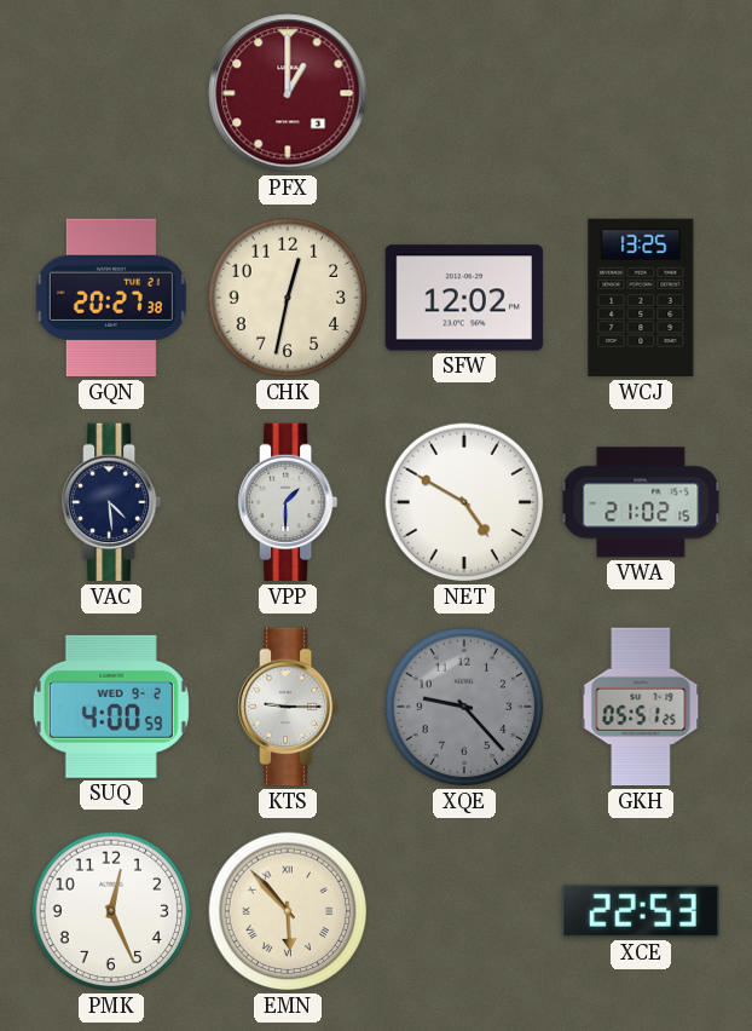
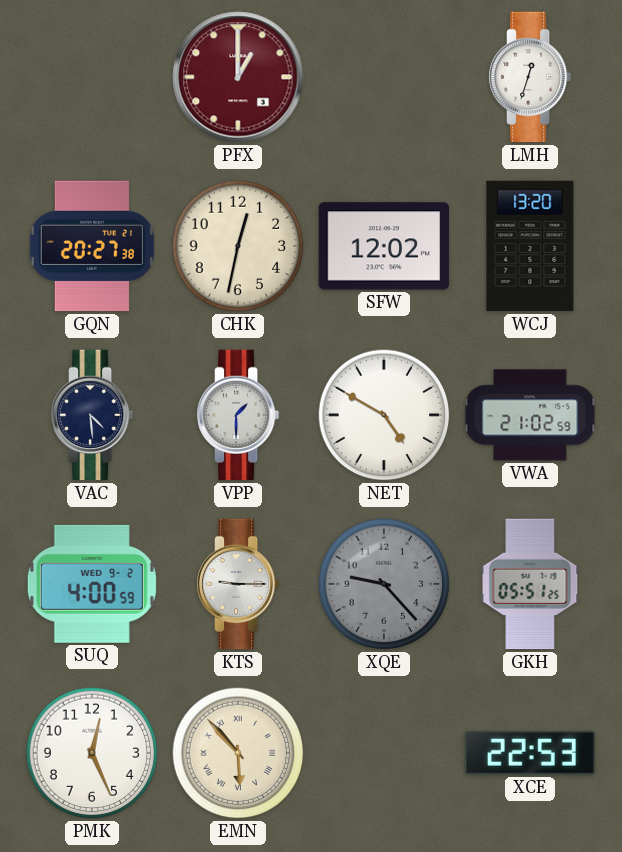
LMH: none -> 12:33 (531, 77)
WCJ: 13:25 -> 13:20 (530, 246)
VWA: 21:02:15 -> 21:02:59 (530, 415)
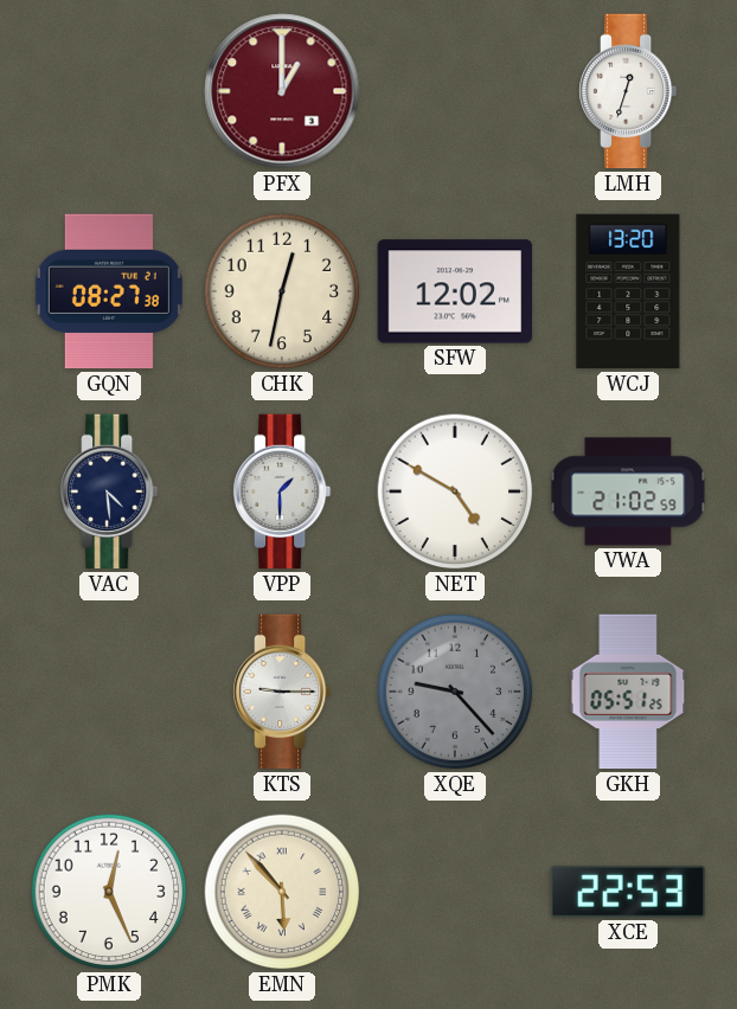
GQN: 20:27 -> 08:27 (109, 291)
SUQ: 4:00 -> none (92, 584)
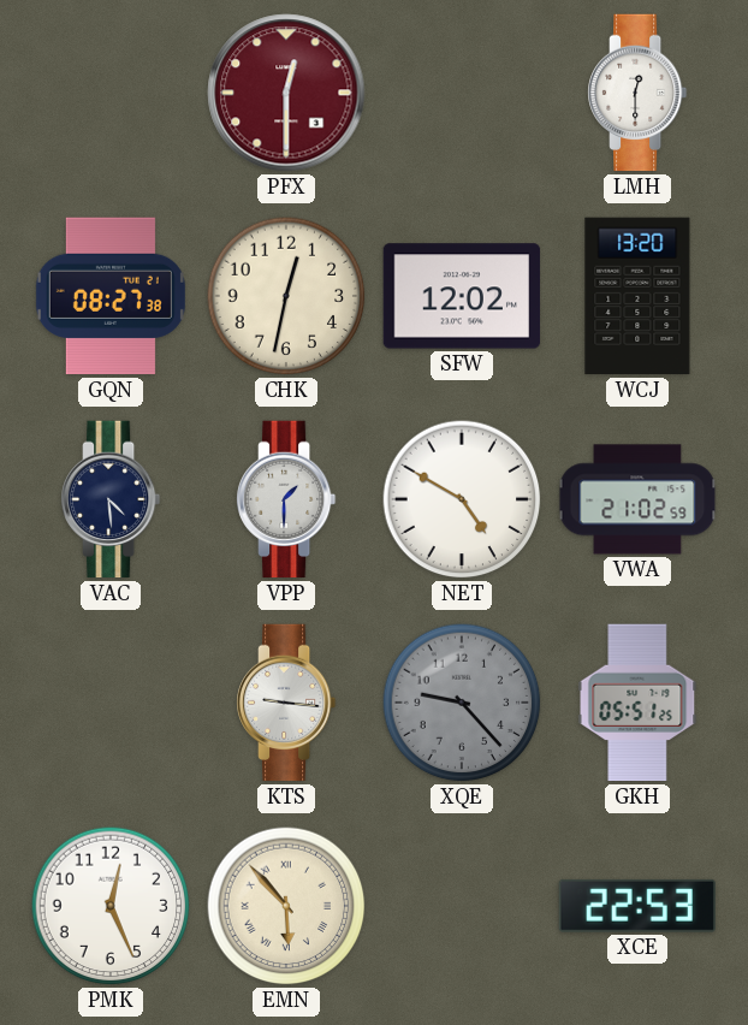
PFX: 1:00 -> 12:30 (286, 93)
LMH: 12:33 -> 12:30 (639, 93)
KTS: 9:15 -> 9:16 (287, 703)
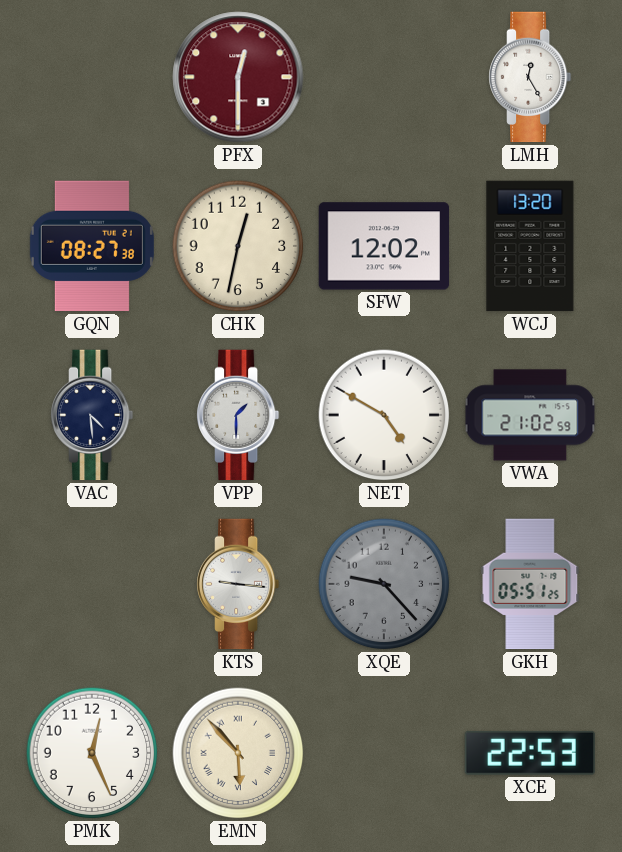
LMH: 12:30 -> 12:25 (531, 77)
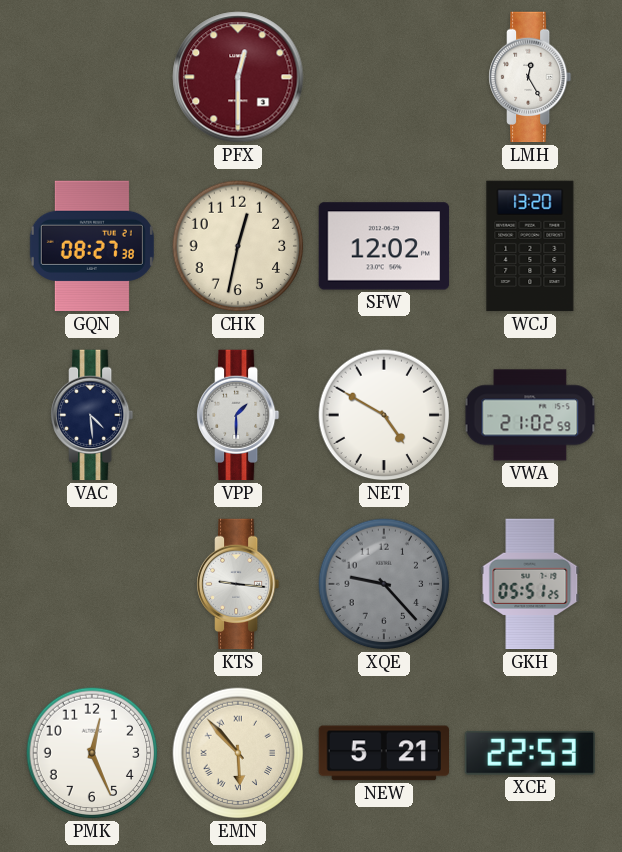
NEW: none -> 5:21 (384, 753)
